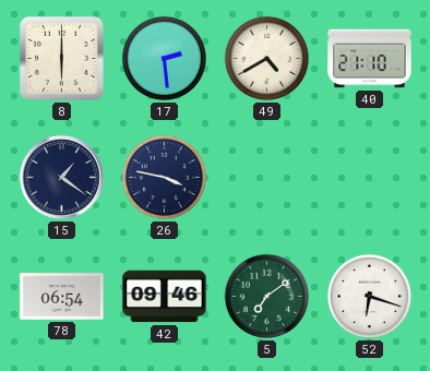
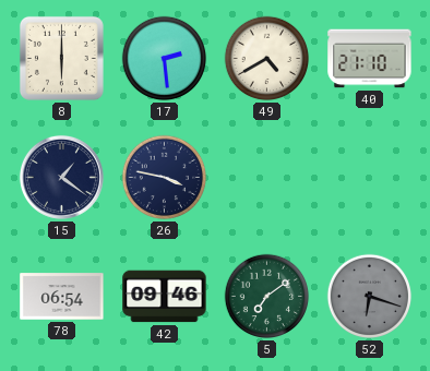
52 dial: white -> grey (370, 297)
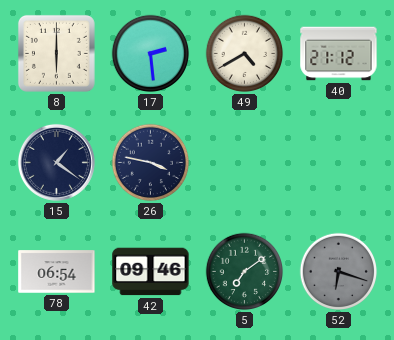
40: 21:10 -> 21:12 (339, 54)
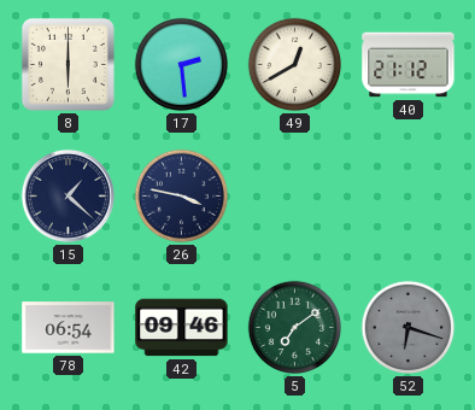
49: 4:40 -> 12:40 (295, 65)
15: 1:21 -> 1:22 (68, 195)
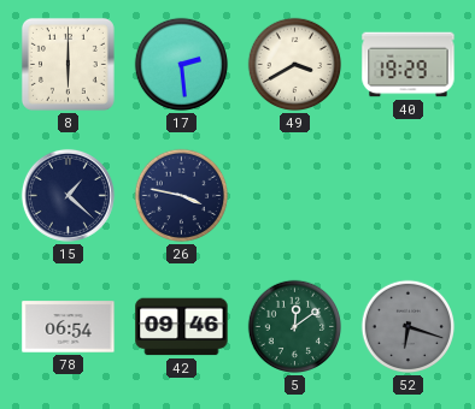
49: 12:40 -> 3:40 (295, 65)
40: 21:12 -> 19:29 (409, 65)
5: 7:09 -> 12:09 (295, 327)
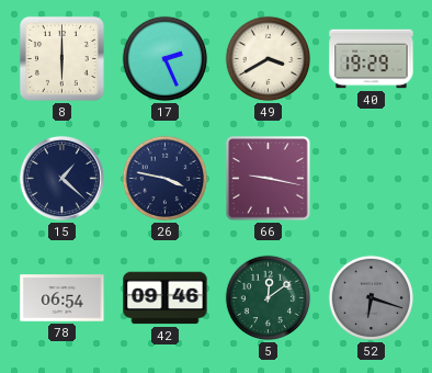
17: 2:29 -> 2:26 (166, 59)
66: none -> 9:17 (269, 179)
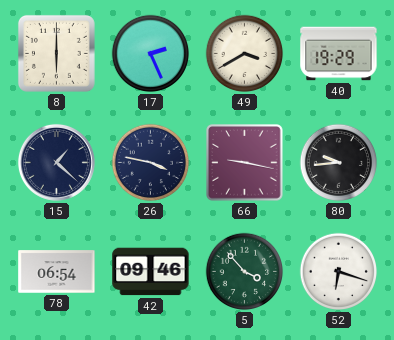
80: none -> 9:44 (339, 163)
5: 12:09 -> 3:53 (245, 272)
52 dial: grey -> white (339, 272)
